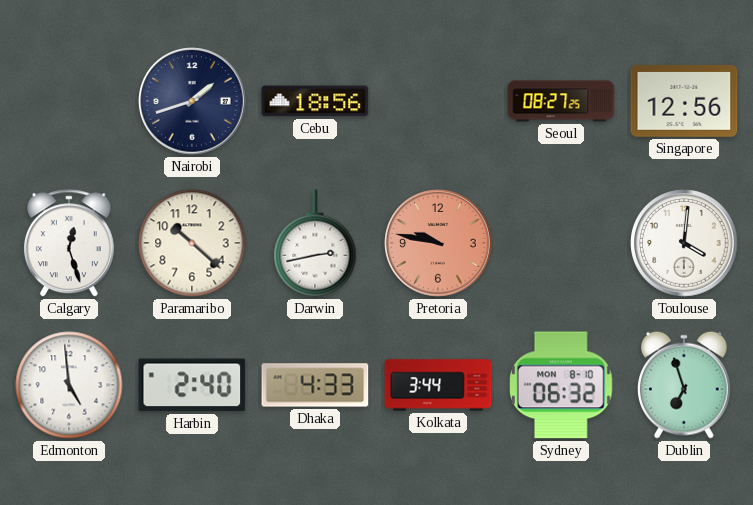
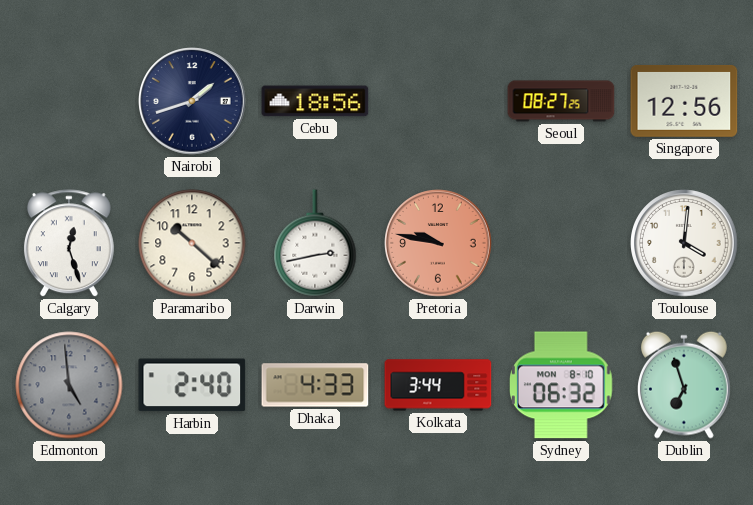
Edmonton dial: white -> grey (69, 385)
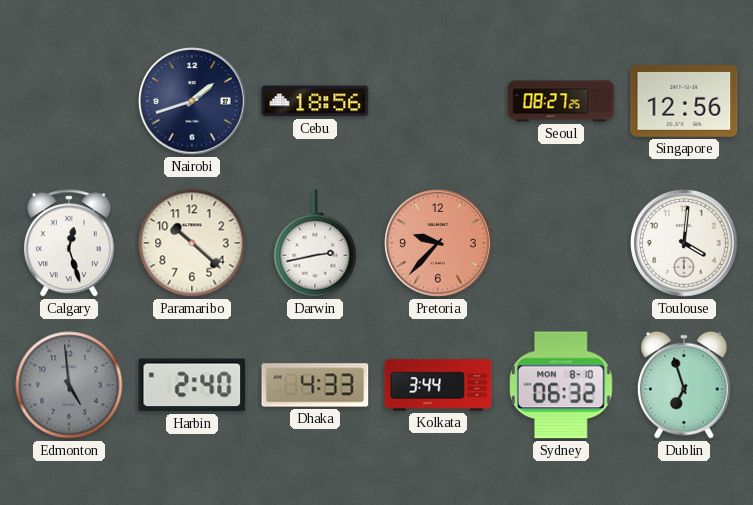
Pretoria: 9:47 -> 9:37 (438, 243)
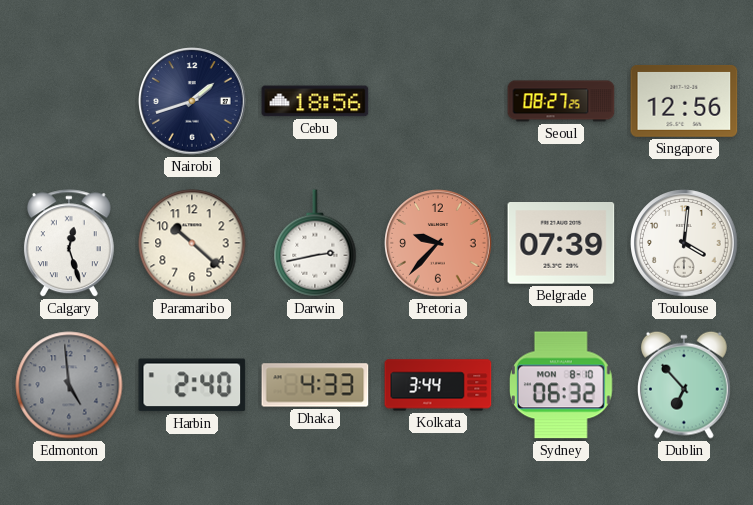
Belgrade: none -> 07:39 (561, 243)
Dublin: 6:57 -> 6:53 (685, 385)
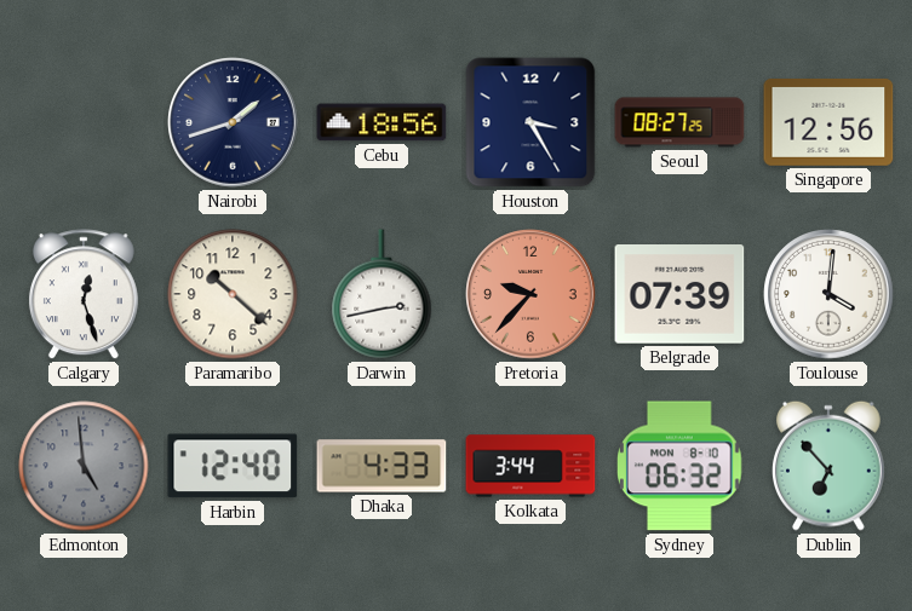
Houston: none -> 3:25 (530, 122)
Harbin: 2:40 -> 12:40 (233, 466)
